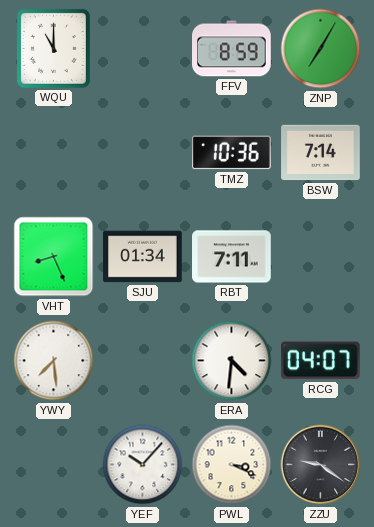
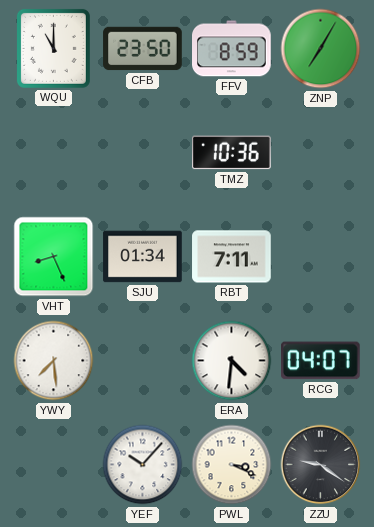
CFB: none -> 23:50 (143, 49)
BSW: 7:14 -> none (321, 153)
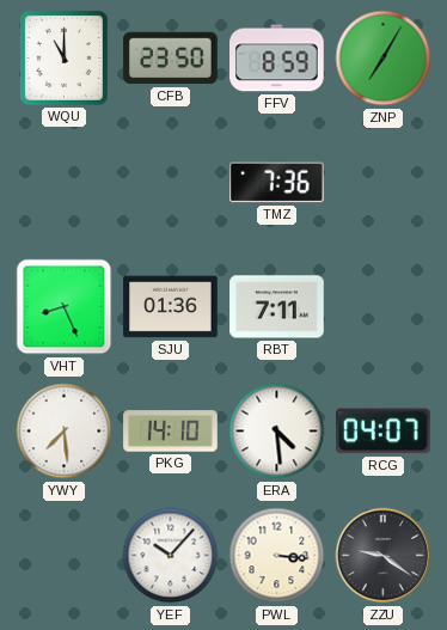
TMZ: 10:36 -> 7:36 (277, 183)
SJU: 01:34 -> 01:36 (171, 307)
PKG: none -> 14:10 (171, 432)
ERA: 4:31 -> 4:29 (277, 432)
PWL: 3:19 -> 3:16 (277, 556)
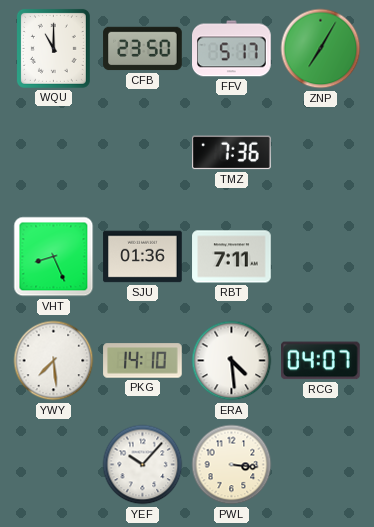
FFV: 8:59 -> 5:17 (232, 49)
ZZU: 9:21 -> none (384, 556)
